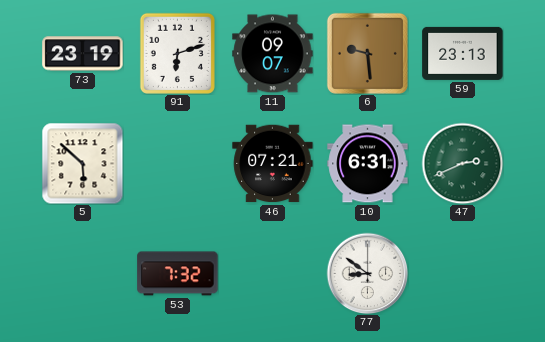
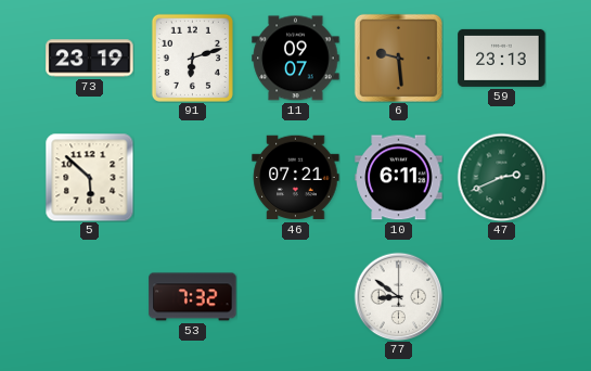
10: 6:31 -> 6:11 (399, 178)
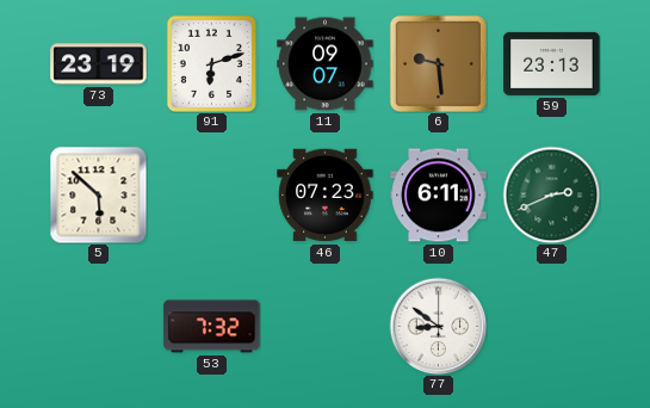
46: 07:21 -> 07:23 (326, 196)
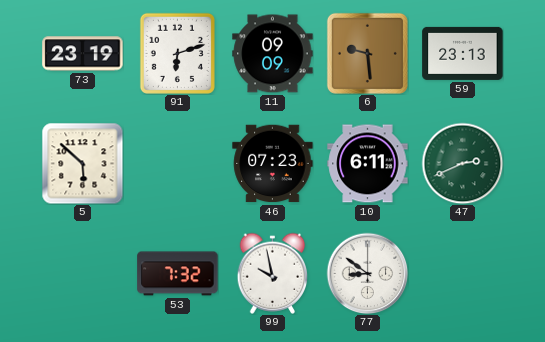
11: 09:07 -> 09:09 (273, 54)
99: none -> 9:58 (273, 273)
